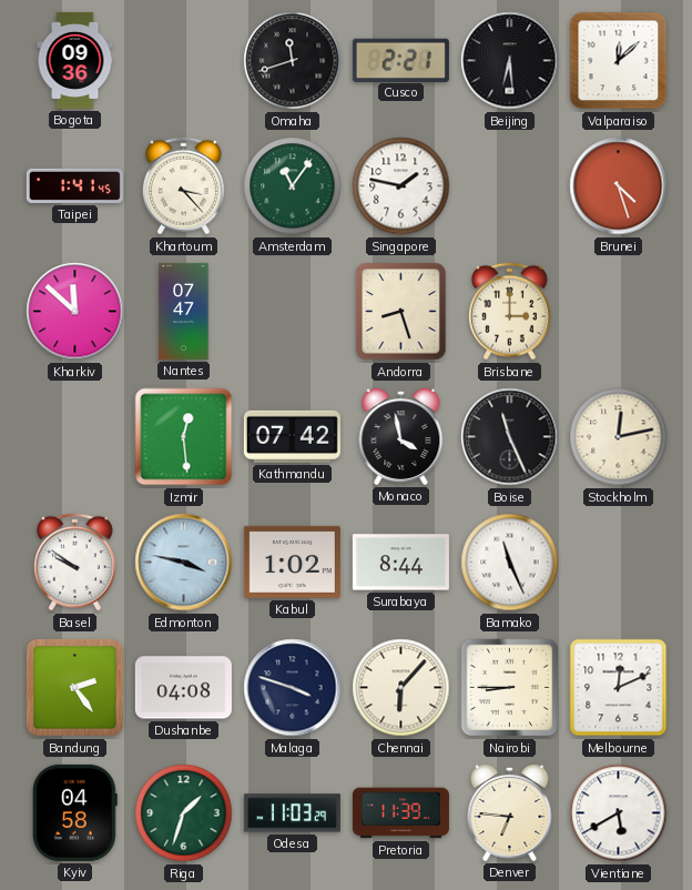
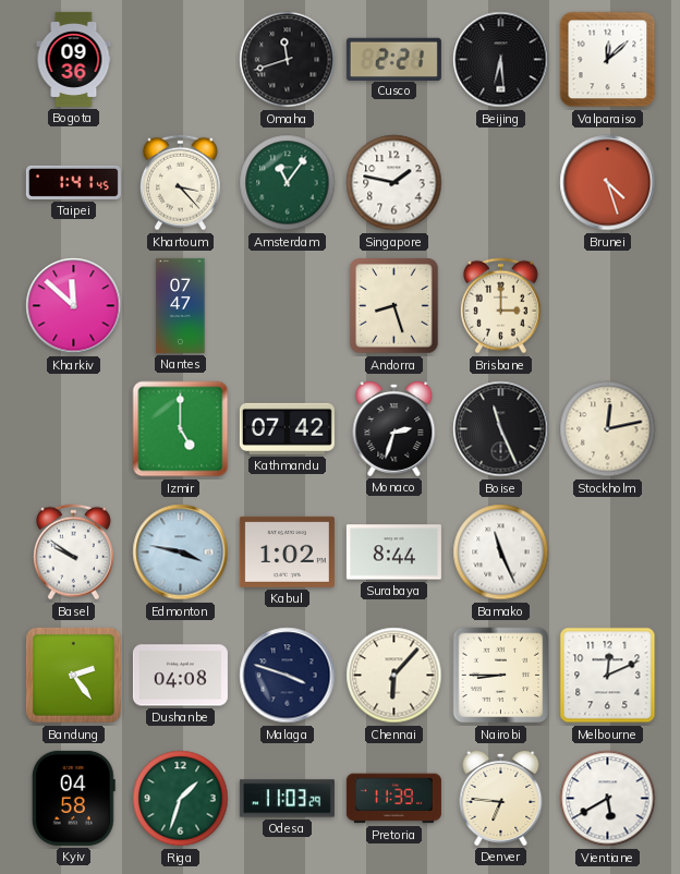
Izmir: 12:29 -> 5:00 (181, 429)
Monaco: 3:58 -> 2:33 (394, 428)
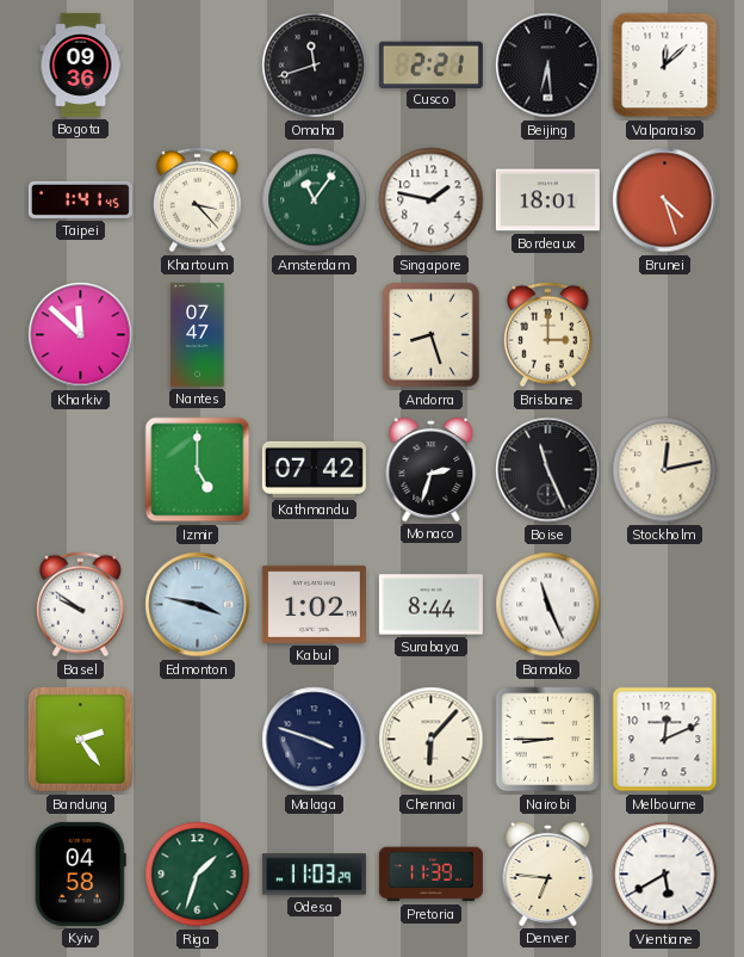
Bordeaux: none -> 18:01 (547, 200)
Dushanbe: 04:08 -> none (180, 676)
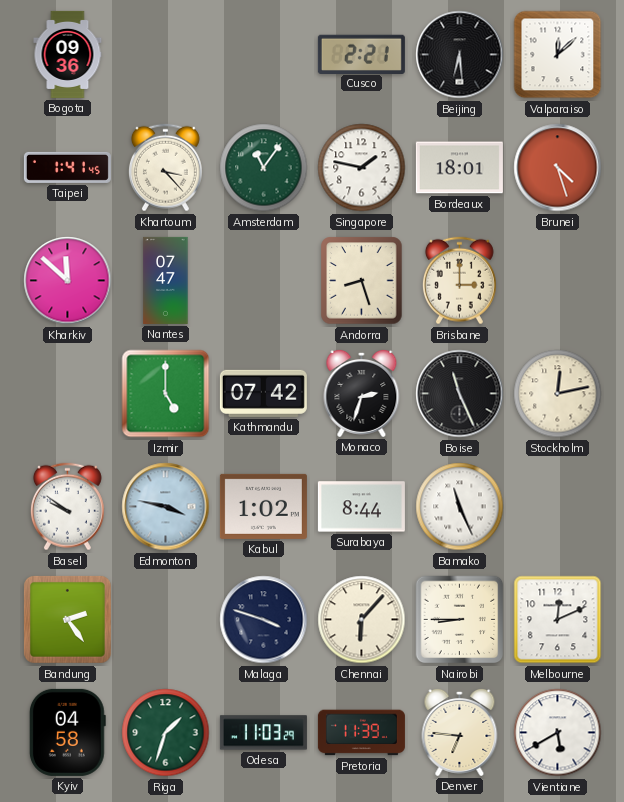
Omaha: 11:42 -> none (315, 66)
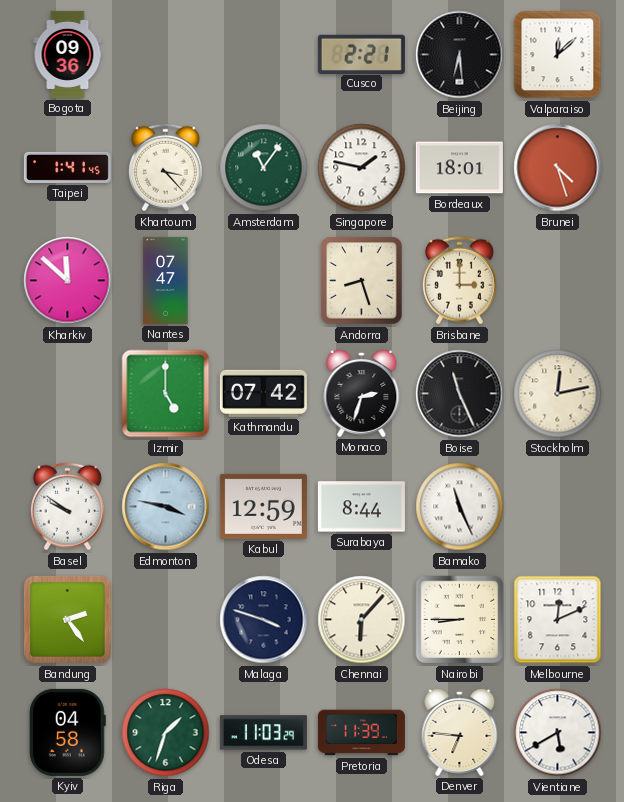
Kabul: 1:02 -> 12:59 (263, 506)
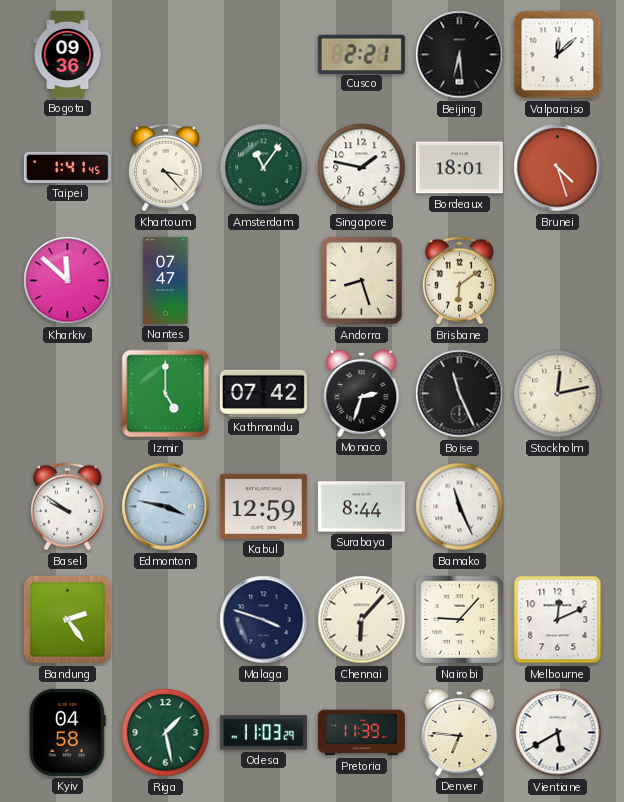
Brisbane: 3:00 -> 6:09 (459, 281)
Nairobi: 8:45 -> 9:07 (460, 620)
Riga: 1:33 -> 1:28 (166, 733)
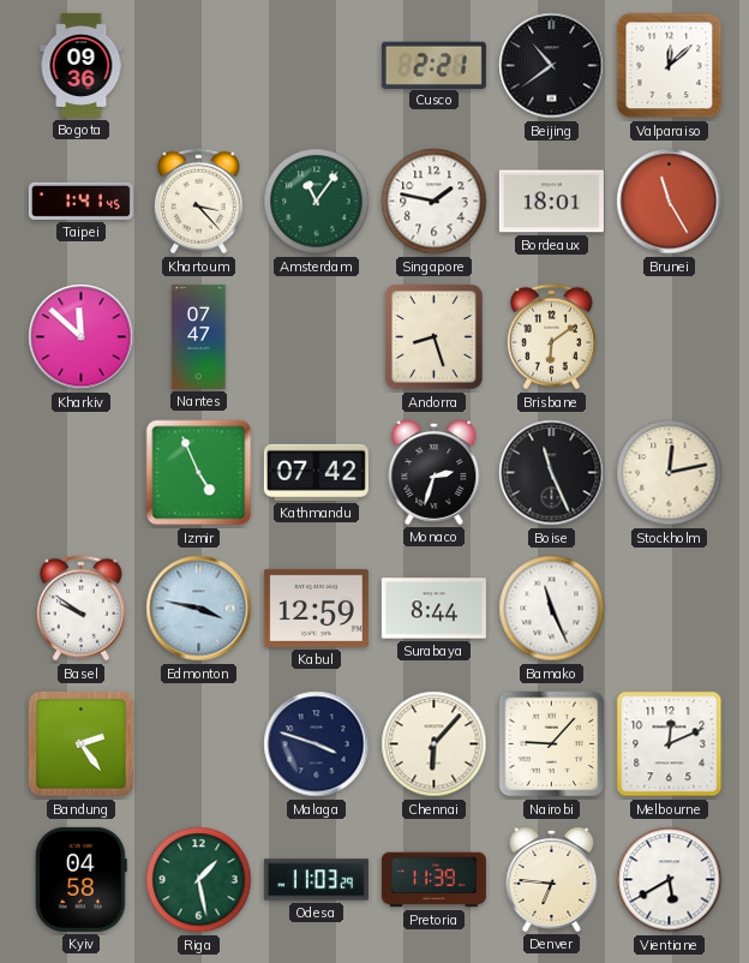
Beijing: 6:29 -> 10:39 (552, 66)
Brunei: 4:27 -> 11:25 (670, 202)
Izmir: 5:00 -> 4:56 (199, 473)
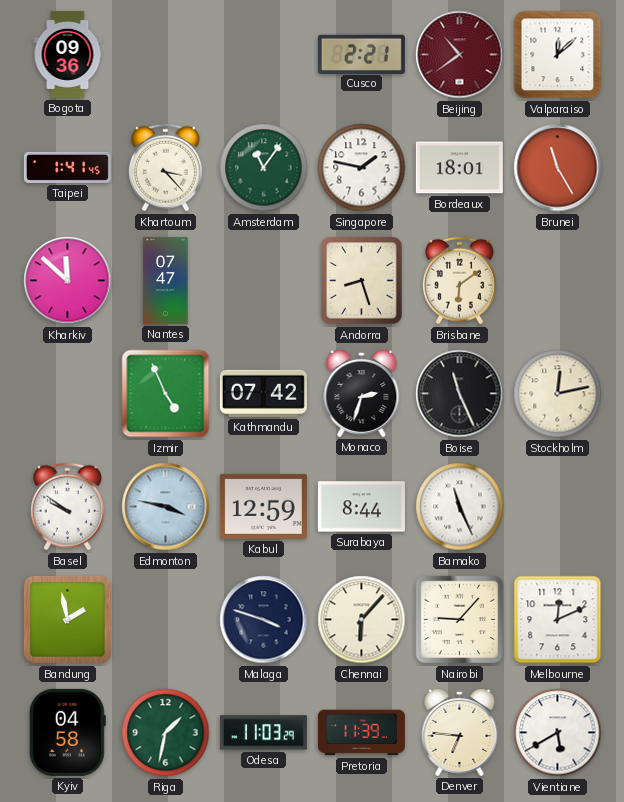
Beijing dial: black -> burgundy (460, 55)
Bandung: 2:24 -> 1:58 (67, 619)
Riga: 1:28 -> 1:32 (166, 733)
